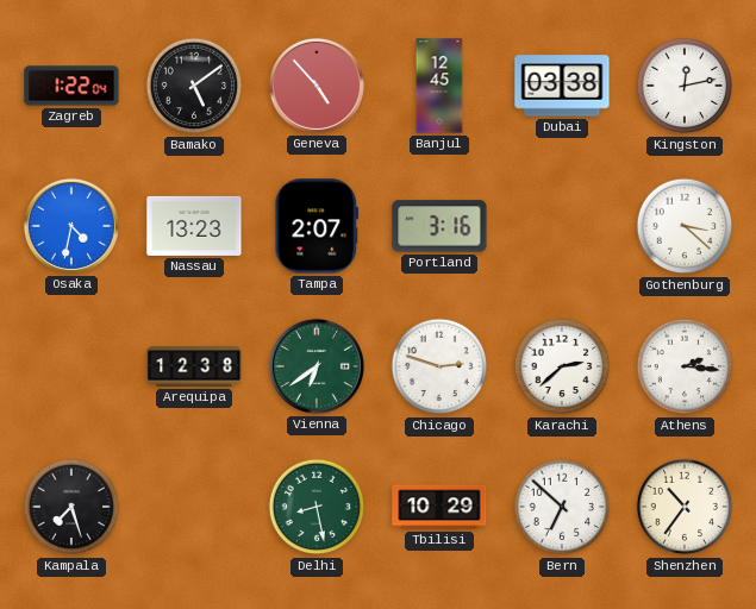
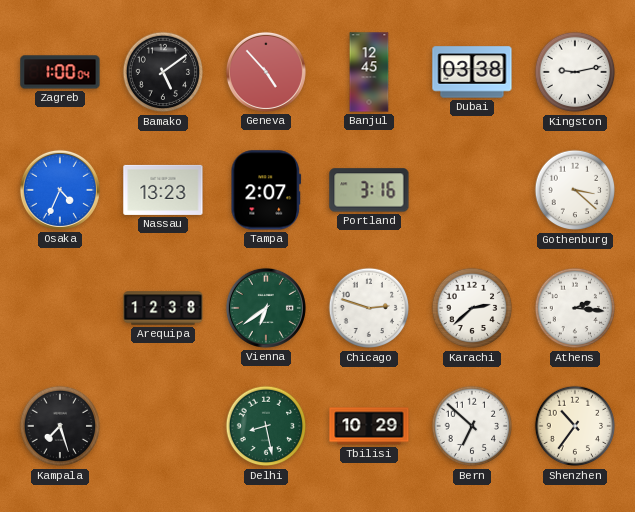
Zagreb: 1:22 -> 1:00 (60, 72)
Kingston: 12:13 -> 9:13 (575, 72)
Osaka: 4:32 -> 4:34 (60, 190)
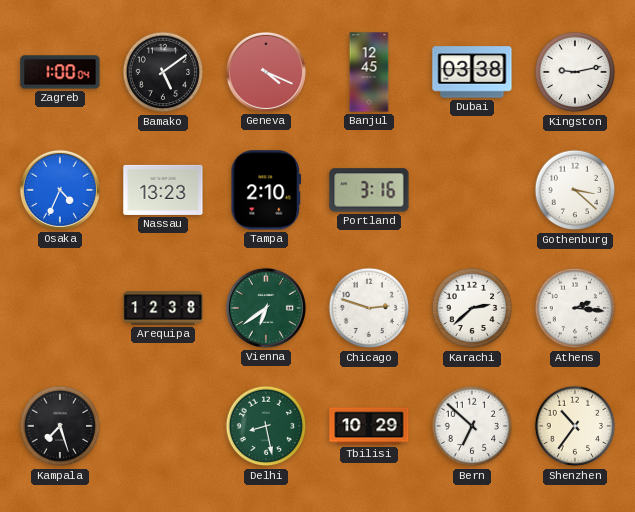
Geneva: 4:53 -> 4:19 (266, 72)
Tampa: 2:07 -> 2:10 (266, 190)
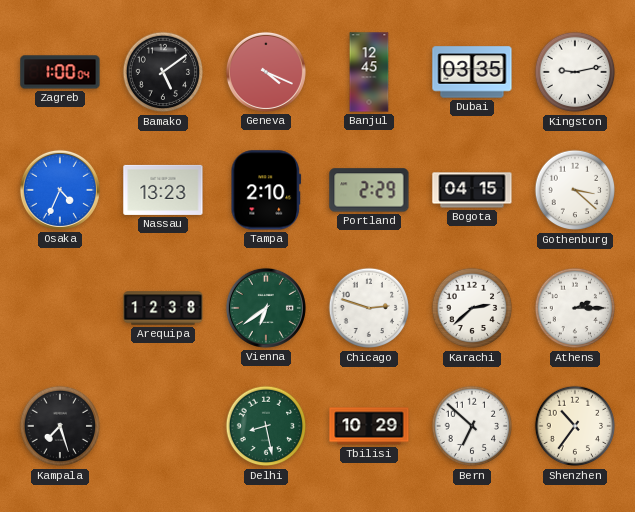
Dubai: 03:38 -> 03:35 (472, 72)
Portland: 3:16 -> 2:29 (369, 190)
Bogota: none -> 04:15 (472, 190)
Athens: 2:16 -> 2:15 (575, 308)
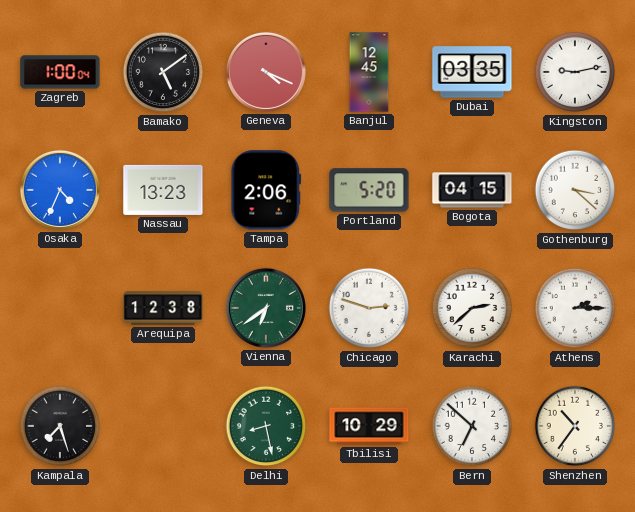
Tampa: 2:10 -> 2:06 (266, 190)
Portland: 2:29 -> 5:20 (369, 190)
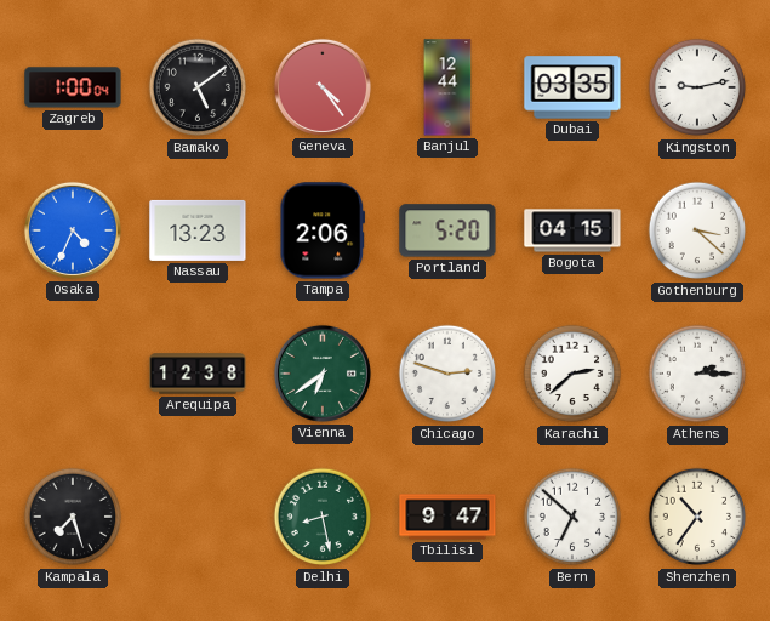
Geneva: 4:19 -> 4:24 (323, 87)
Banjul: 12:45 -> 12:44 (447, 87)
Tbilisi: 10:29 -> 9:47 (447, 517)
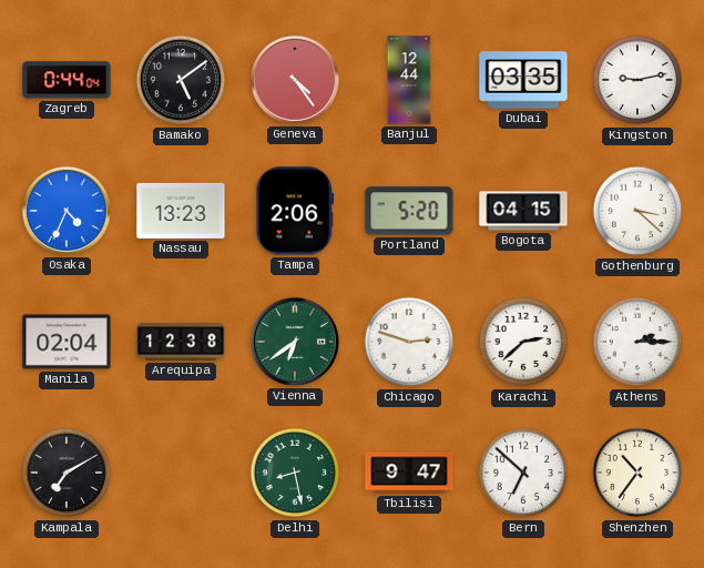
Zagreb: 1:00 -> 0:44 (67, 80)
Manila: none -> 02:04 (67, 342)
Kampala: 7:27 -> 7:10 (67, 473)
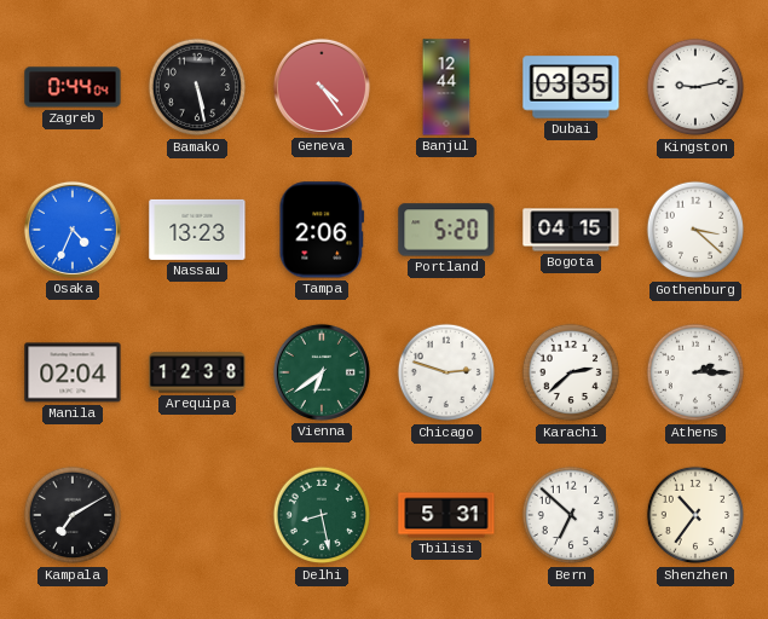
Bamako: 5:09 -> 5:28 (197, 87)
Tbilisi: 9:47 -> 5:31 (446, 515)
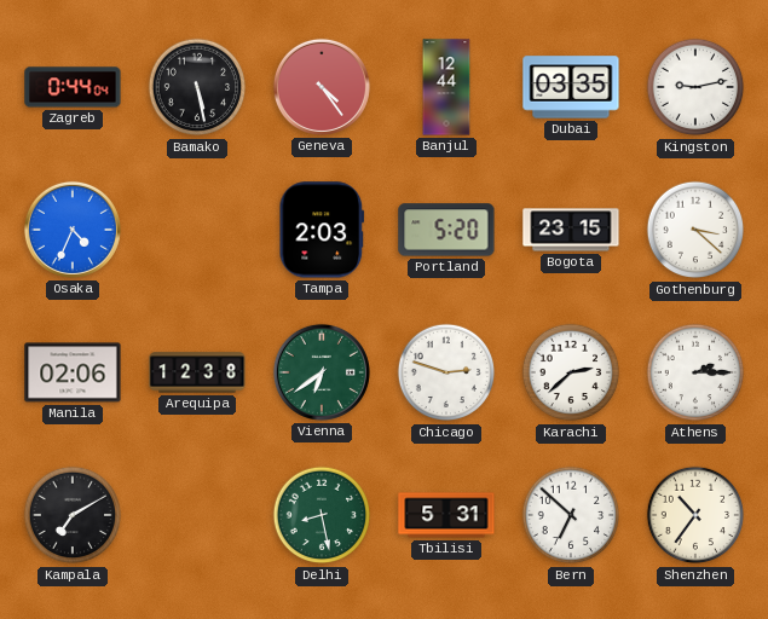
Nassau: 13:23 -> none (197, 230)
Tampa: 2:06 -> 2:03 (322, 230)
Bogota: 04:15 -> 23:15 (571, 230)
Manila: 02:04 -> 02:06 (73, 372)
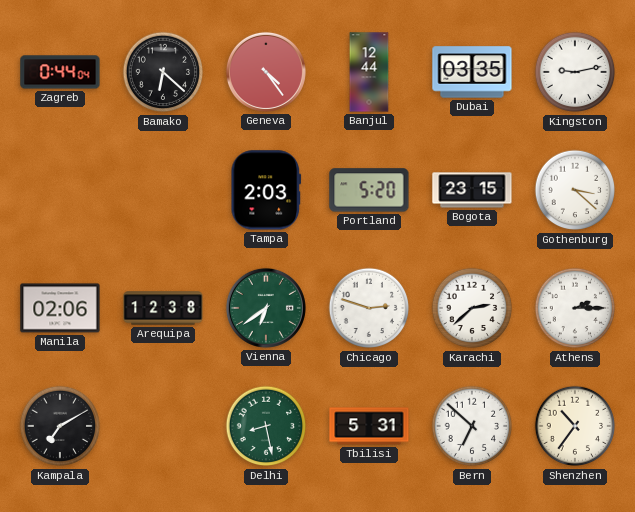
Bamako: 5:28 -> 6:22 (163, 72)
Osaka: 4:34 -> none (73, 230)
